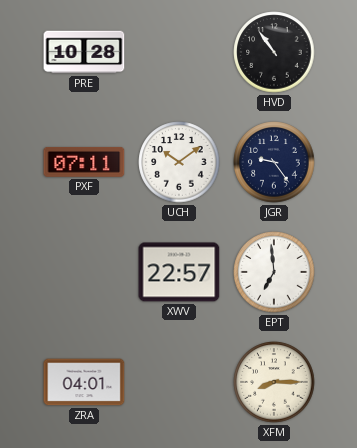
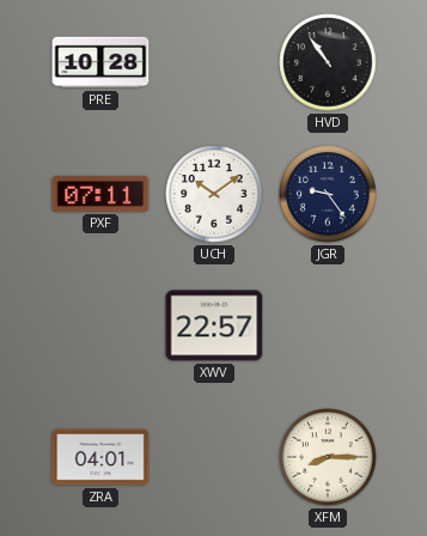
EPT: 6:59 -> none (274, 272)
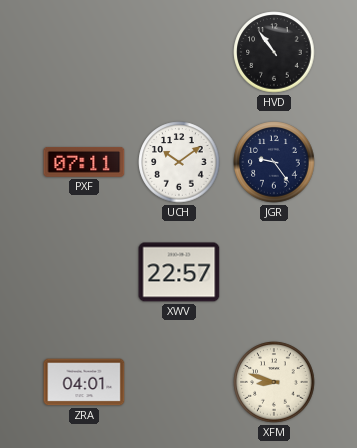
PRE: 10:28 -> none (100, 62)
XFM: 8:15 -> 8:48 (274, 382)
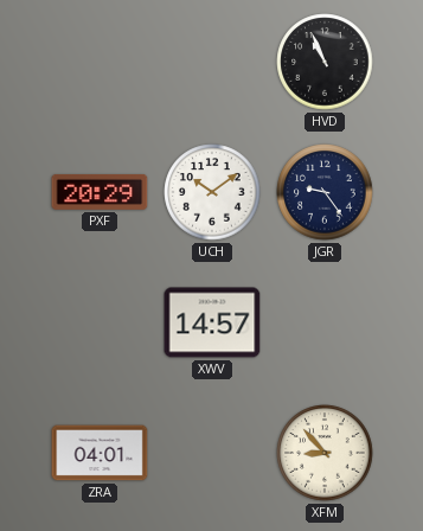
HVD: 10:54 -> 10:56 (325, 62)
PXF: 07:11 -> 20:29 (100, 192)
XWV: 22:57 -> 14:57 (212, 322)
XFM: 8:48 -> 8:53 (325, 453)
